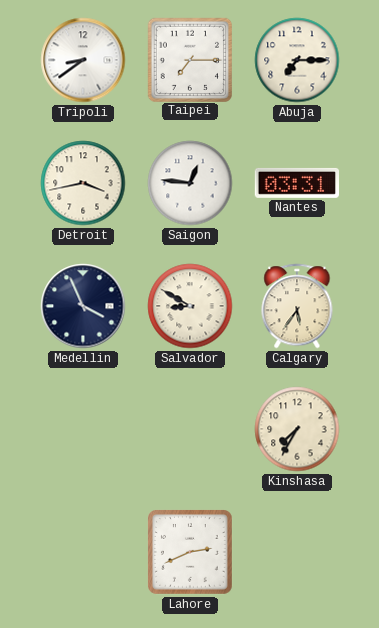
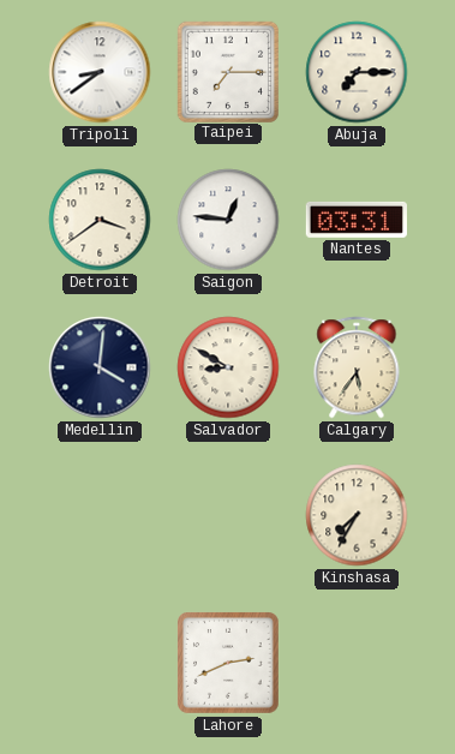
Detroit: 3:43 -> 3:39 (100, 220)
Medellin: 3:56 -> 4:01 (100, 367)
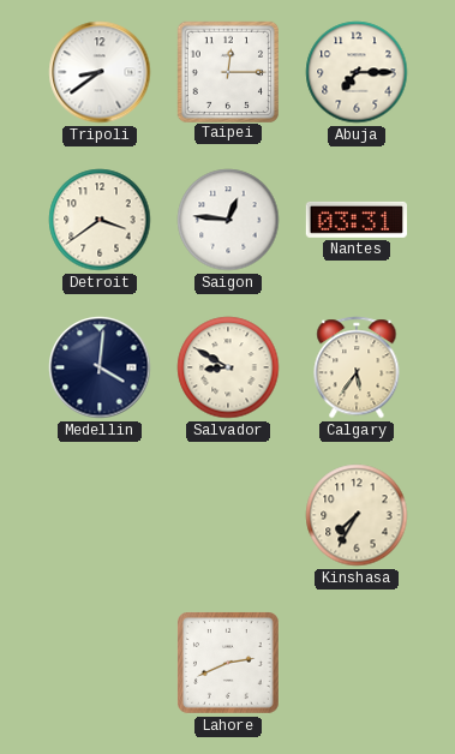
Taipei: 7:15 -> 12:15 (227, 71)
